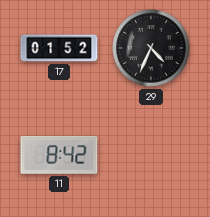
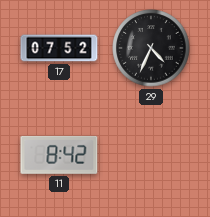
17: 01:52 -> 07:52 (59, 48)
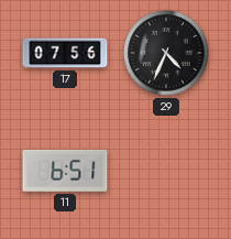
17: 07:52 -> 07:56 (65, 53)
11: 8:42 -> 6:51 (65, 171)
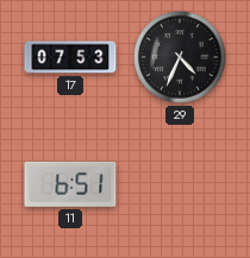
17: 07:56 -> 07:53 (70, 57)
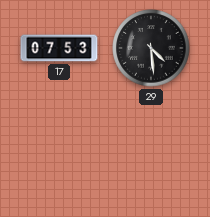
29: 4:34 -> 4:29 (151, 48)
11: 6:51 -> none (70, 184)
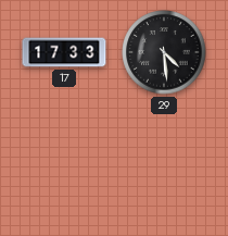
17: 07:53 -> 17:33 (64, 52)
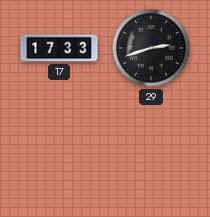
29: 4:29 -> 2:42 (151, 48)
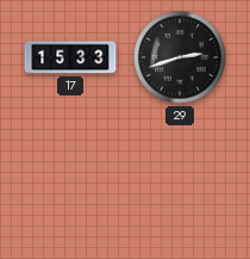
17: 17:33 -> 15:33 (70, 57)
